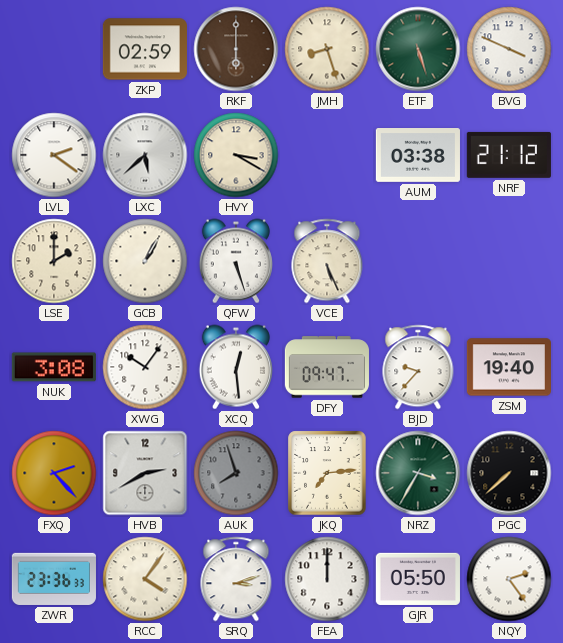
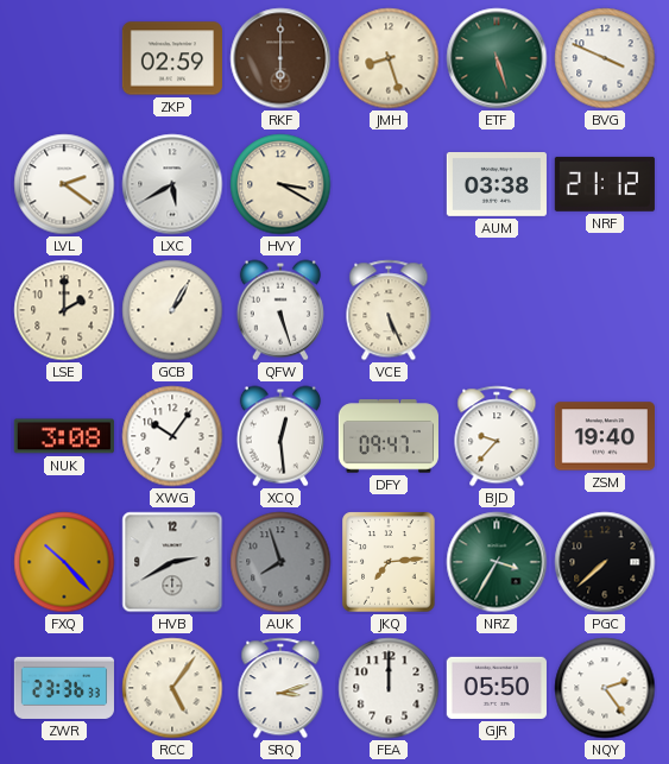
LXC: 5:38 -> 5:40 (172, 184)
FXQ: 2:23 -> 10:23 (64, 562)
RCC: 4:06 -> 5:06 (172, 688)
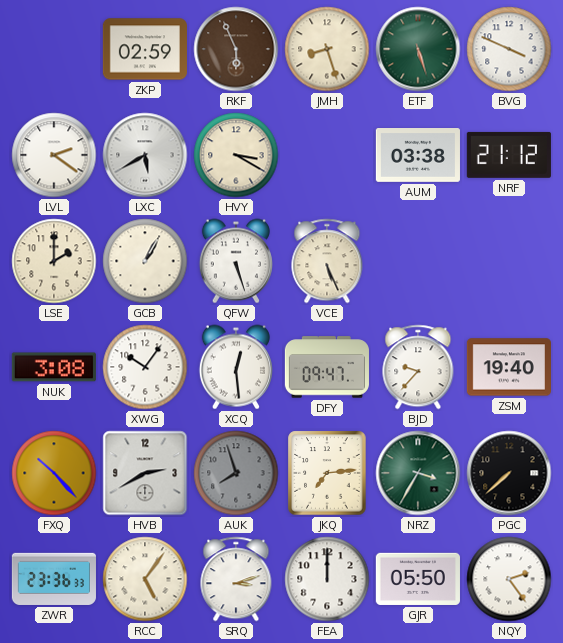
RKF: 6:00 -> 5:56 (236, 49)
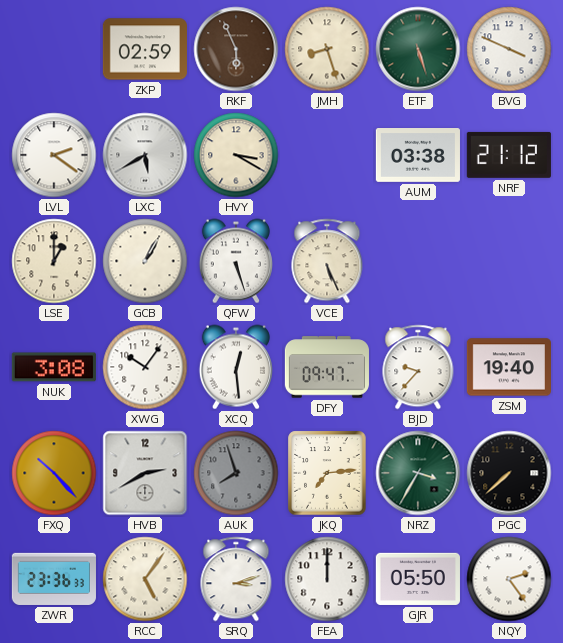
LSE: 2:00 -> 1:00 (54, 261)
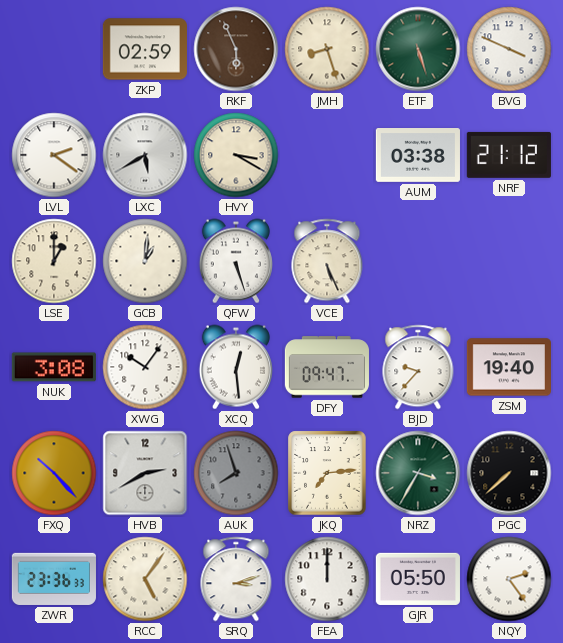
GCB: 1:05 -> 1:01 (145, 261)
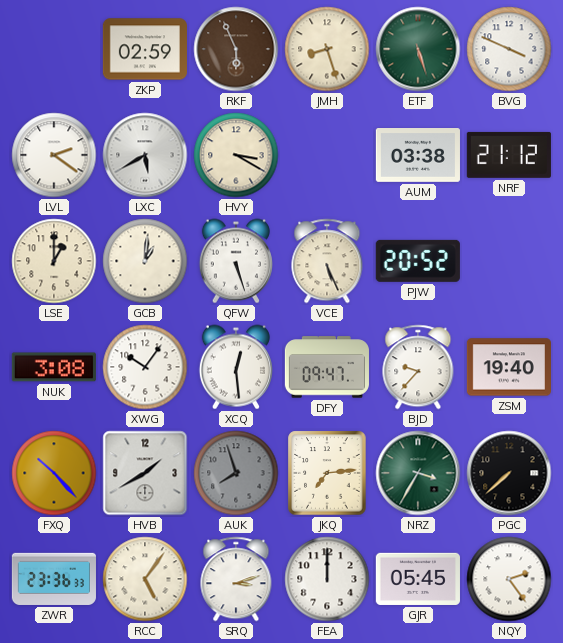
PJW: none -> 20:52 (418, 261)
HVB: 2:40 -> 1:40 (145, 473)
GJR: 05:50 -> 05:45 (418, 579)
